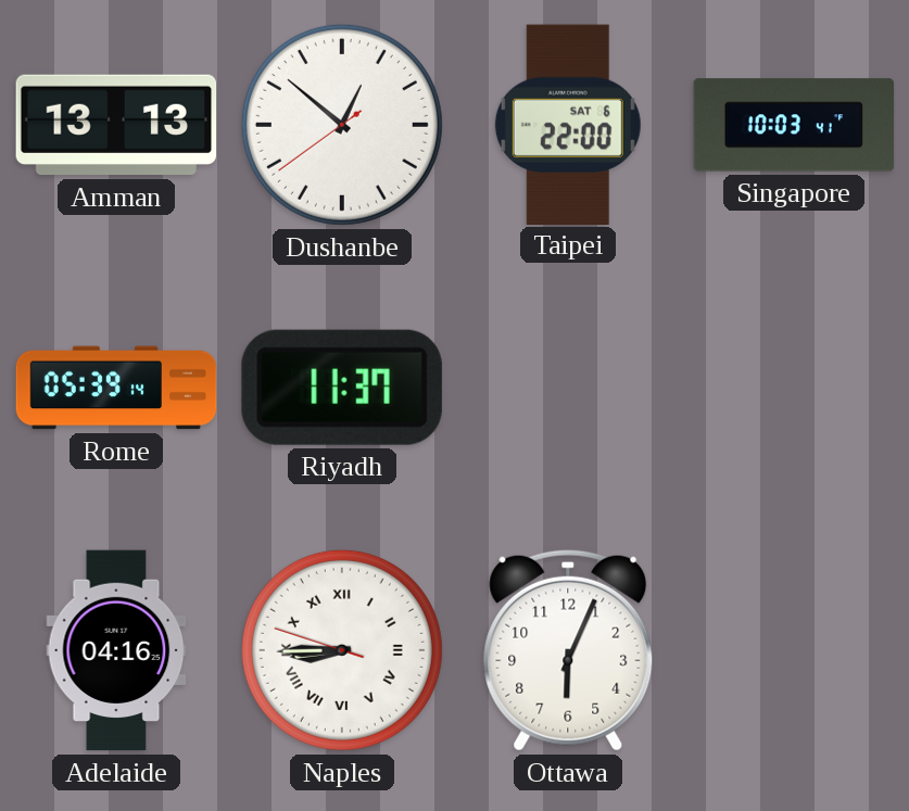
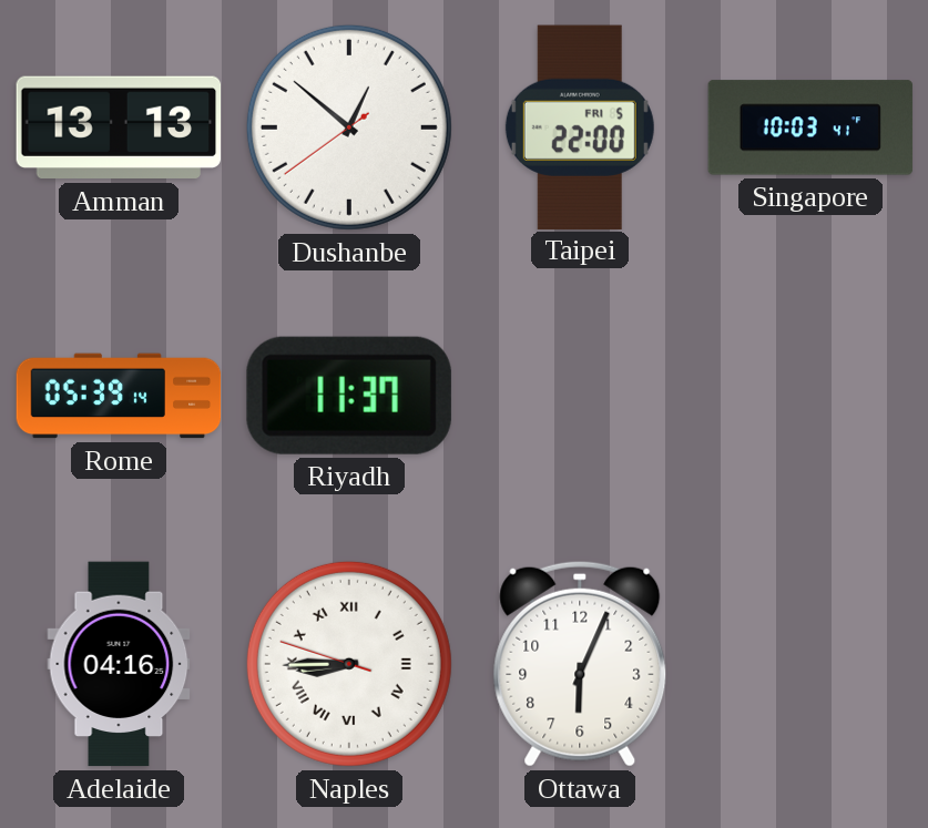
Taipei date: SAT 6 -> FRI 5 (580, 126)
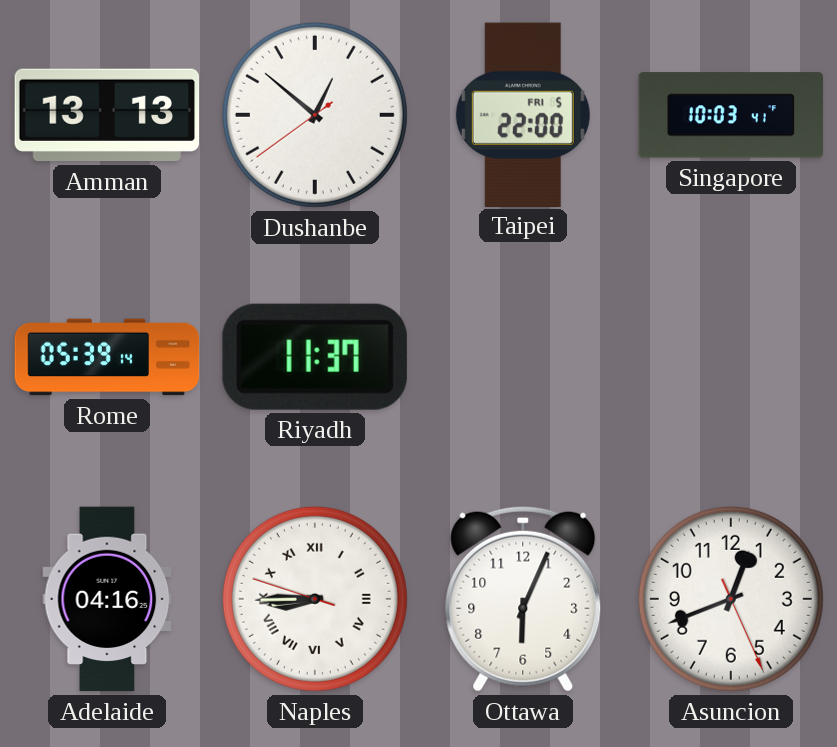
Asuncion: none -> 12:41 (731, 599)
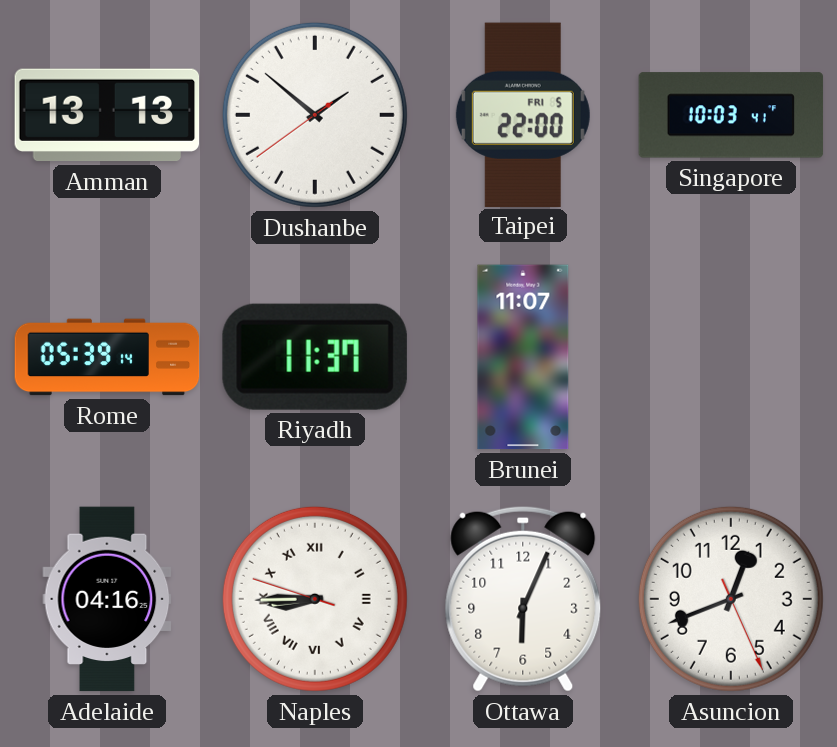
Dushanbe: 12:51 -> 1:51 (315, 115)
Brunei: none -> 11:07 (523, 357)
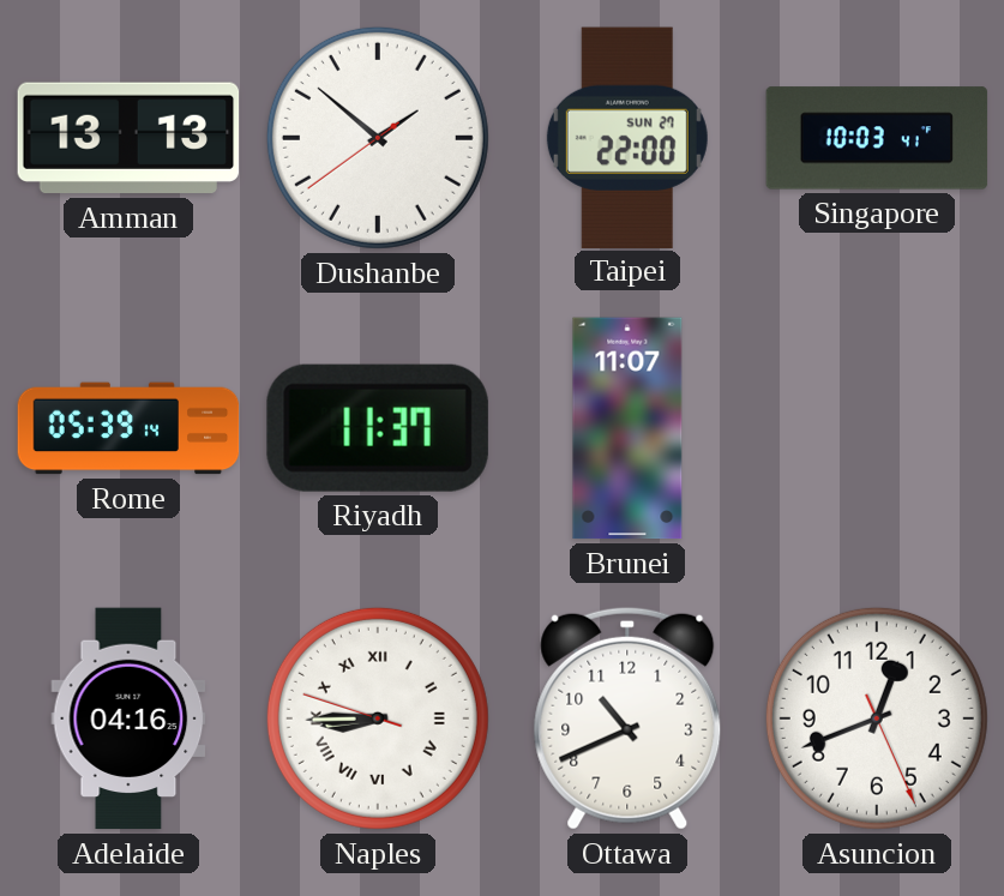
Taipei date: FRI 5 -> SUN 27 (627, 137)
Ottawa: 6:04 -> 10:41 (627, 718)
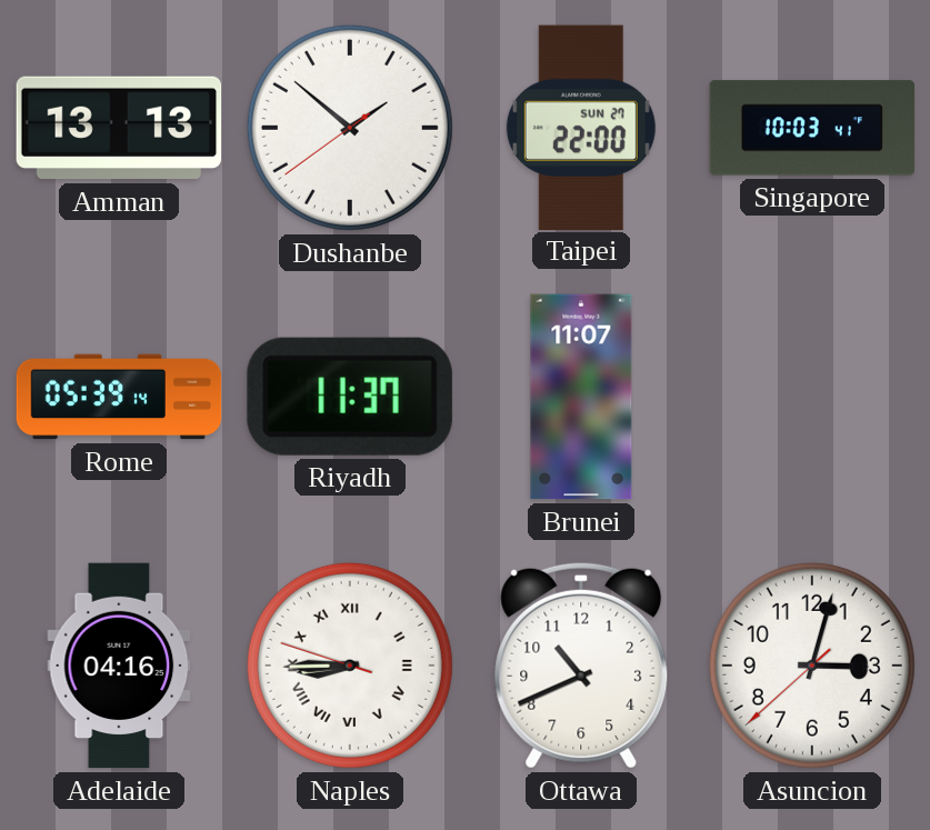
Asuncion: 12:41 -> 3:02 (812, 666)
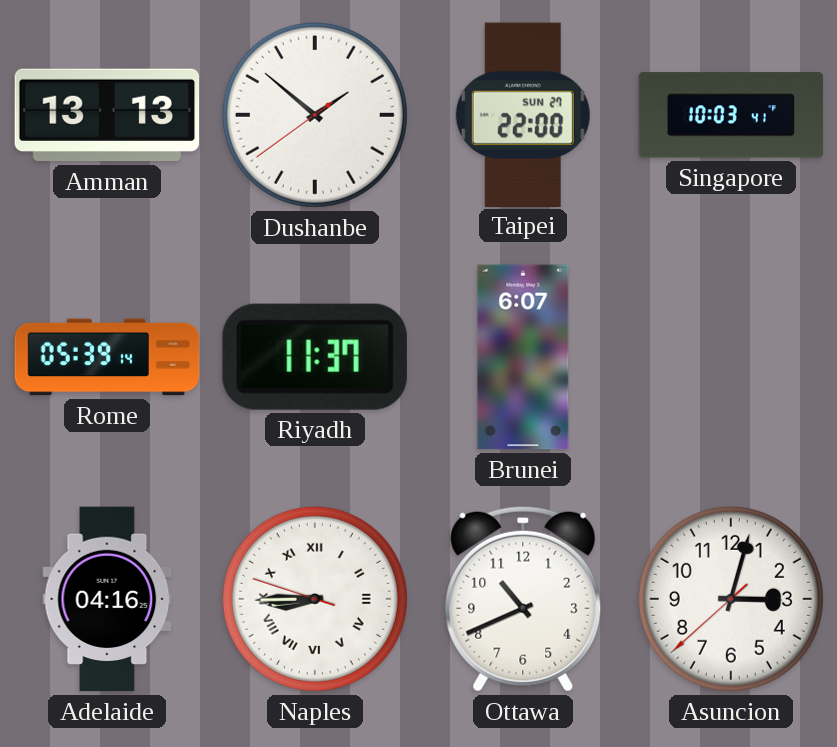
Brunei: 11:07 -> 6:07 (523, 357)
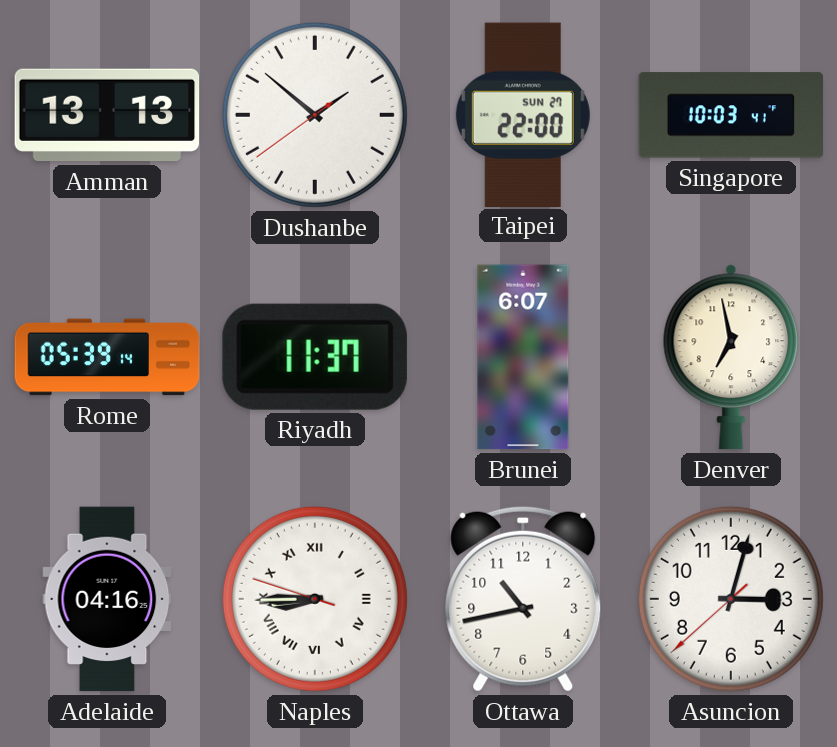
Denver: none -> 6:58 (731, 357)
Ottawa: 10:41 -> 10:43 (523, 599)
